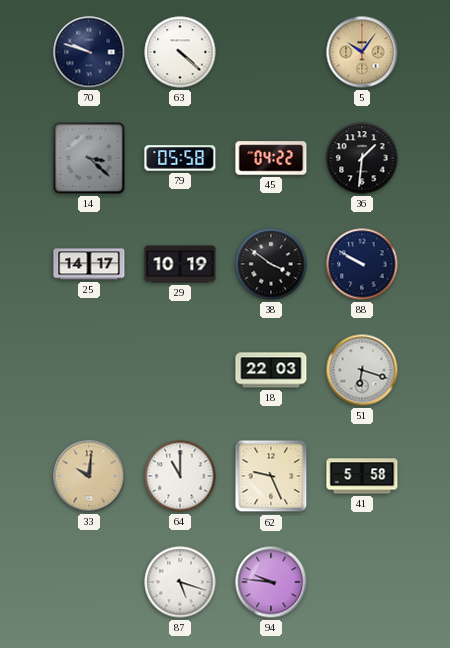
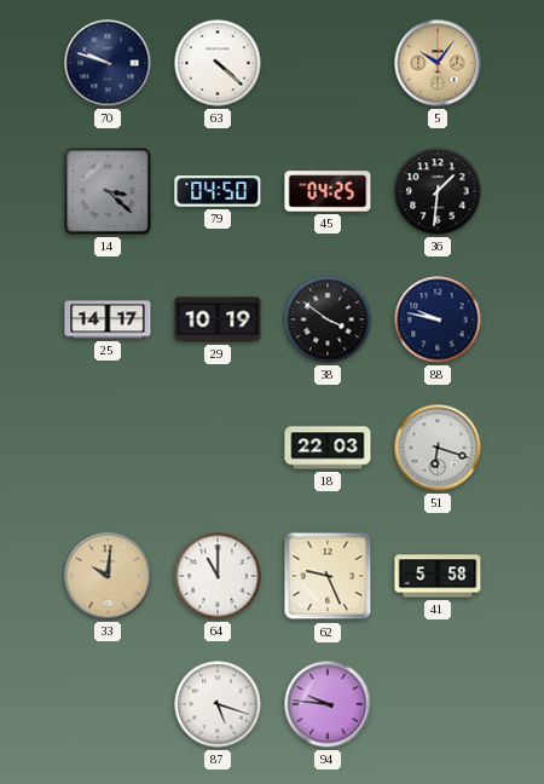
79: 05:58 -> 04:50 (218, 191)
45: 04:22 -> 04:25 (328, 191)
88: 9:50 -> 9:47 (438, 319)
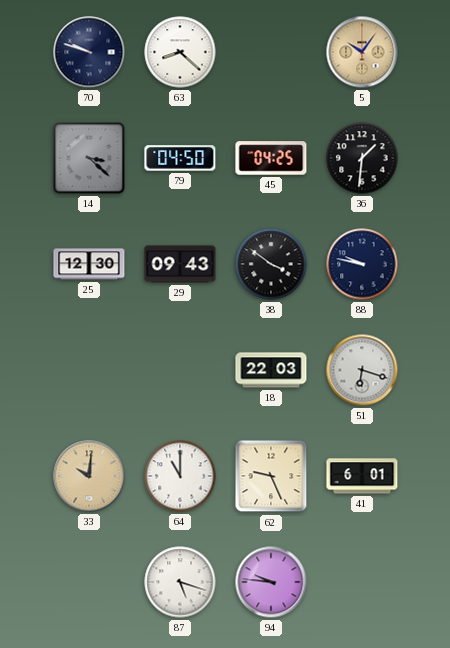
63: 4:22 -> 8:22 (180, 52)
25: 14:17 -> 12:30 (89, 264)
29: 10:19 -> 09:43 (180, 264)
41: 5:58 -> 6:01 (362, 476)
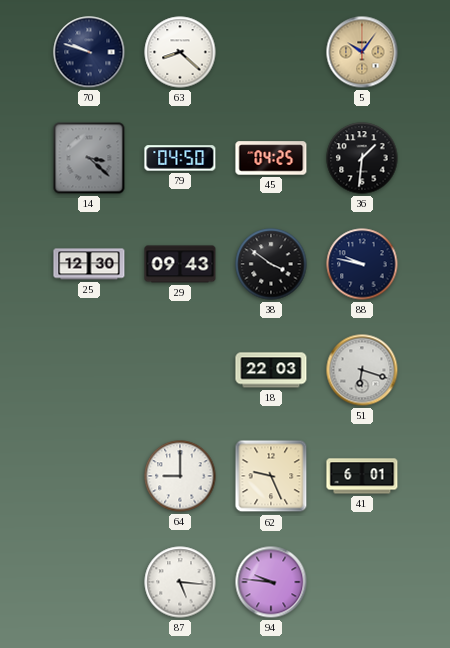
33: 10:01 -> none (89, 476)
64: 11:00 -> 9:00 (180, 476)
87: 5:18 -> 5:16 (180, 582)
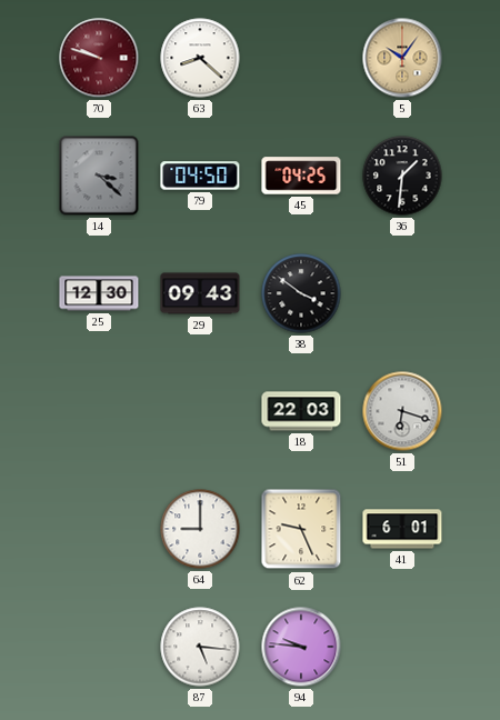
70 dial: navy -> burgundy (99, 58)
88: 9:47 -> none (362, 264)
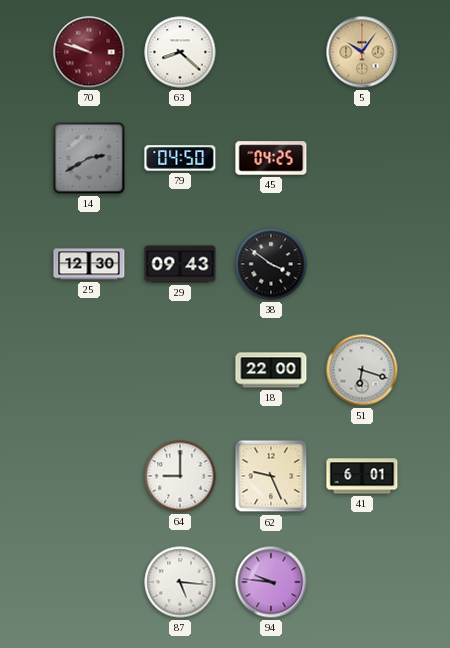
14: 3:22 -> 2:40 (89, 158)
36: 1:31 -> none (402, 176)
18: 22:03 -> 22:00 (271, 370)
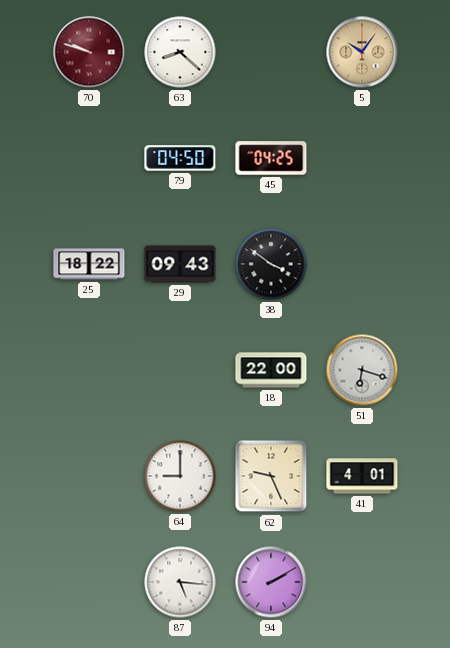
14: 2:40 -> none (89, 158)
25: 12:30 -> 18:22 (89, 264)
41: 6:01 -> 4:01 (362, 476)
94: 9:46 -> 2:10 (271, 582)
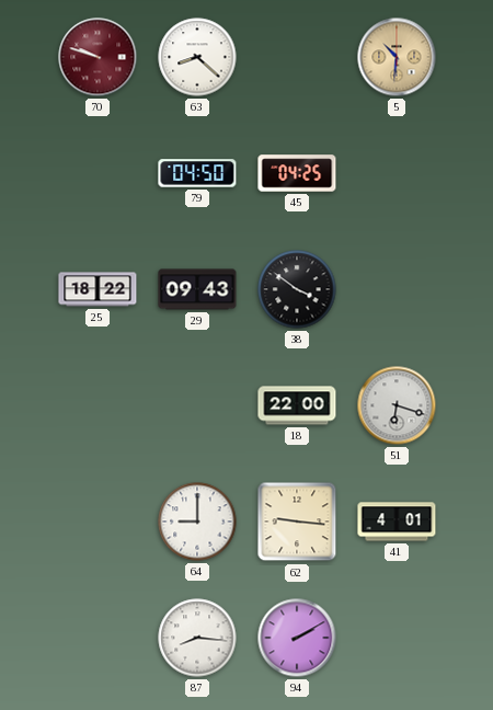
5: 10:06 -> 10:31 (397, 57)
62: 9:26 -> 9:16 (297, 522)
87: 5:16 -> 8:16 (197, 638)
